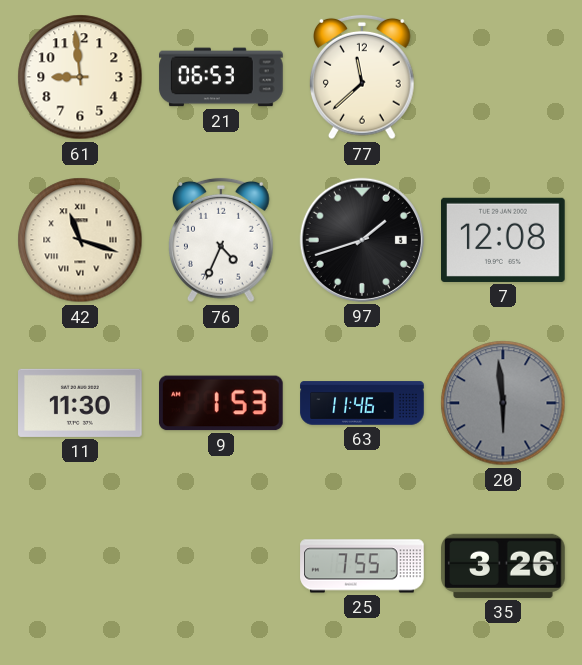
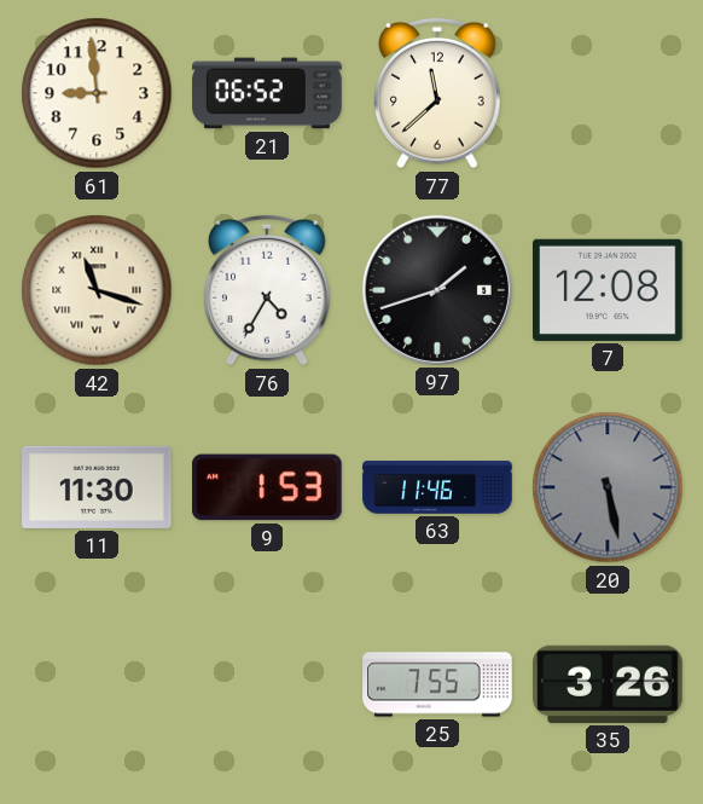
21: 06:53 -> 06:52 (267, 93)
76: 4:34 -> 4:35 (268, 290)
20: 5:59 -> 5:28 (608, 487)
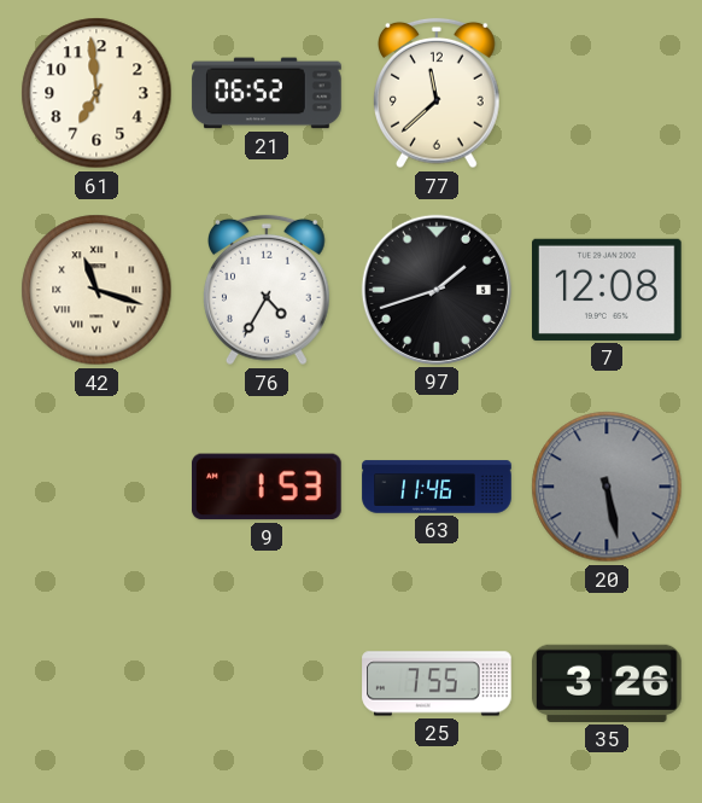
61: 8:59 -> 6:59 (96, 93)
11: 11:30 -> none (97, 487)
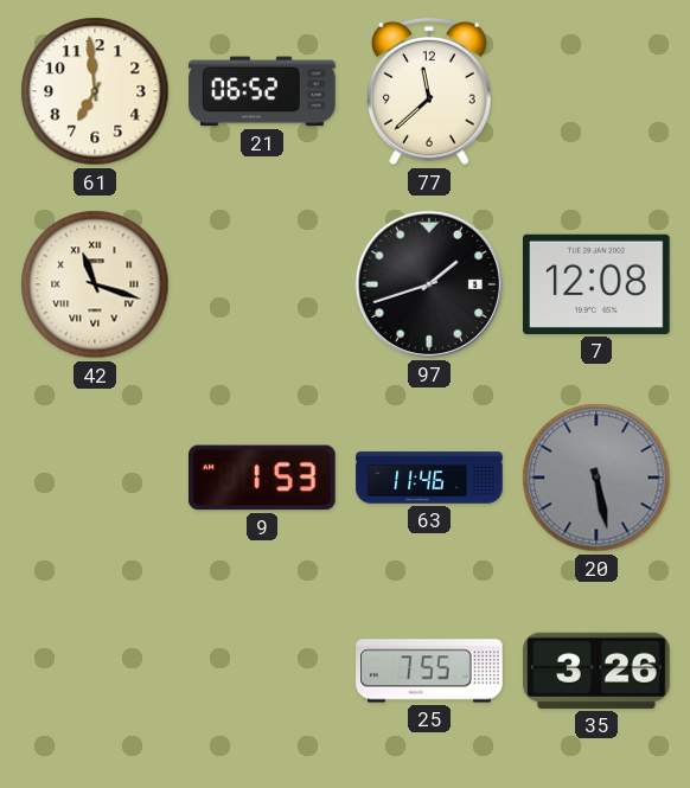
76: 4:35 -> none (268, 290)
